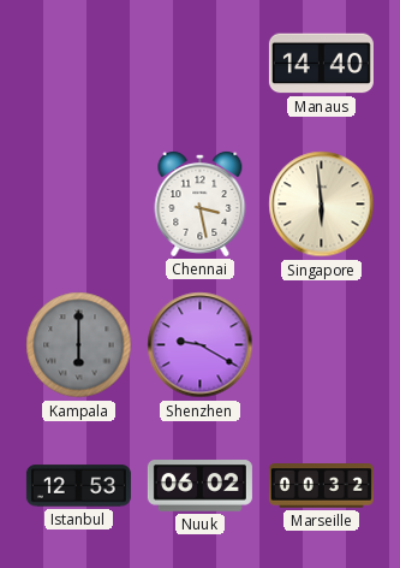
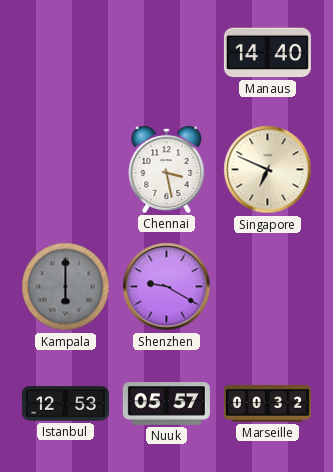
Singapore: 5:59 -> 6:49 (268, 170)
Nuuk: 06:02 -> 05:57 (166, 404)
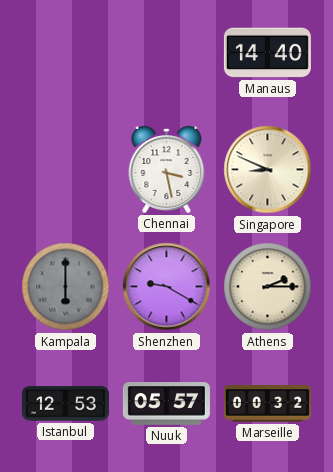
Singapore: 6:49 -> 8:49 (268, 170)
Athens: none -> 2:15 (268, 287)
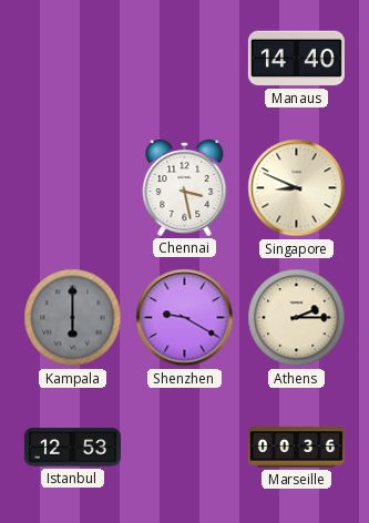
Nuuk: 05:57 -> none (166, 404)
Marseille: 00:32 -> 00:36 (296, 448)
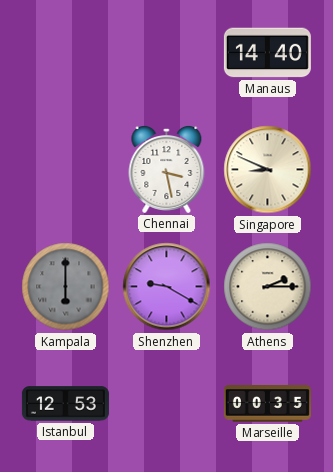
Marseille: 00:36 -> 00:35 (267, 404)
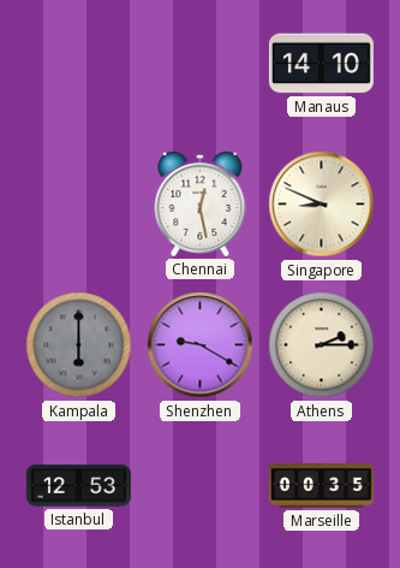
Manaus: 14:40 -> 14:10 (321, 64)
Chennai: 3:28 -> 12:28 (201, 203)
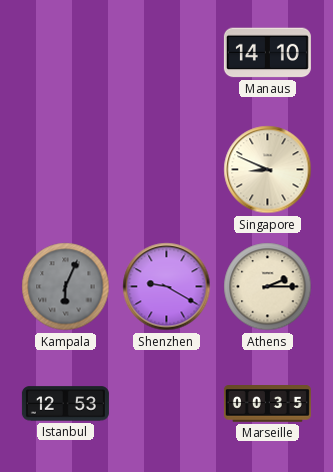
Chennai: 12:28 -> none (201, 203)
Kampala: 6:00 -> 6:04 (66, 287)
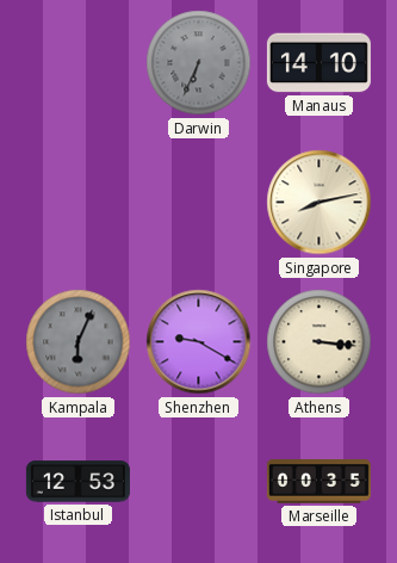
Darwin: none -> 6:34 (199, 63)
Singapore: 8:49 -> 8:13 (320, 203)
Athens: 2:15 -> 3:16 (320, 342)
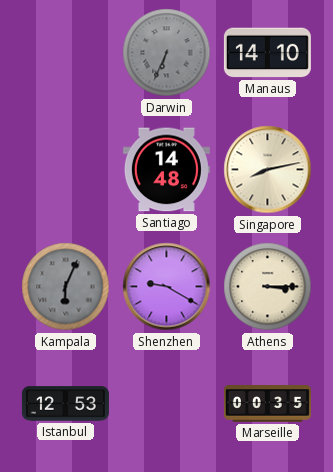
Santiago: none -> 14:48 (166, 170)
Athens: 3:16 -> 3:15 (268, 287)
